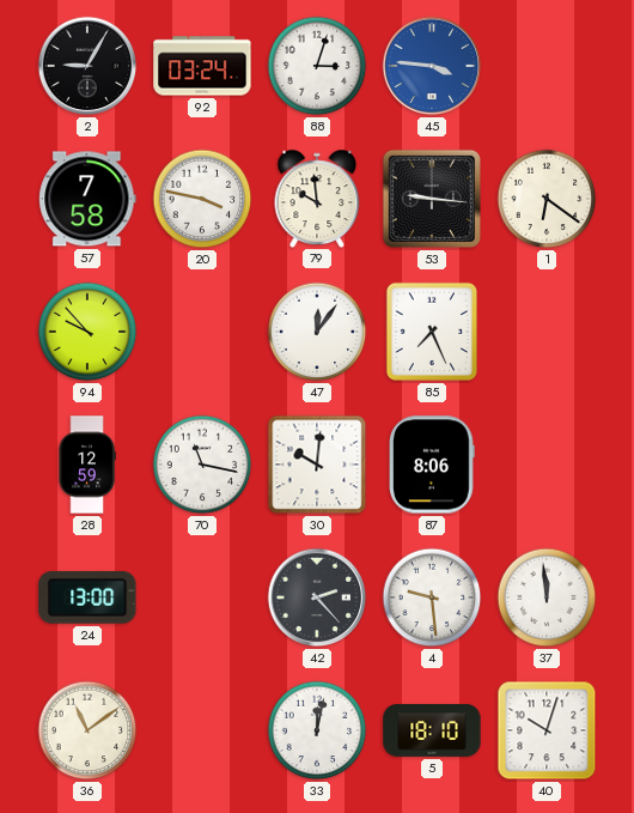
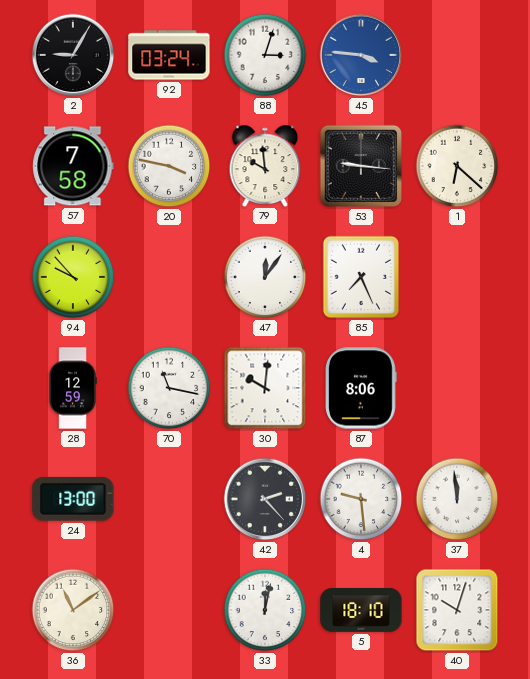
1: 6:21 -> 6:22 (457, 166)
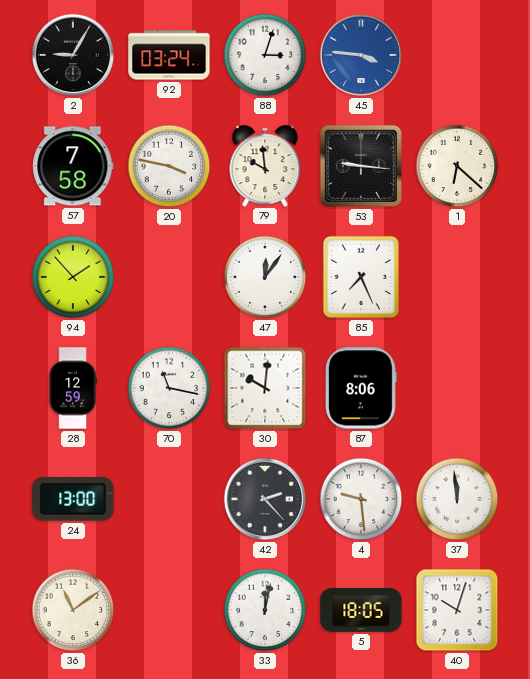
94: 9:53 -> 1:53 (73, 277)
5: 18:10 -> 18:05 (361, 611)
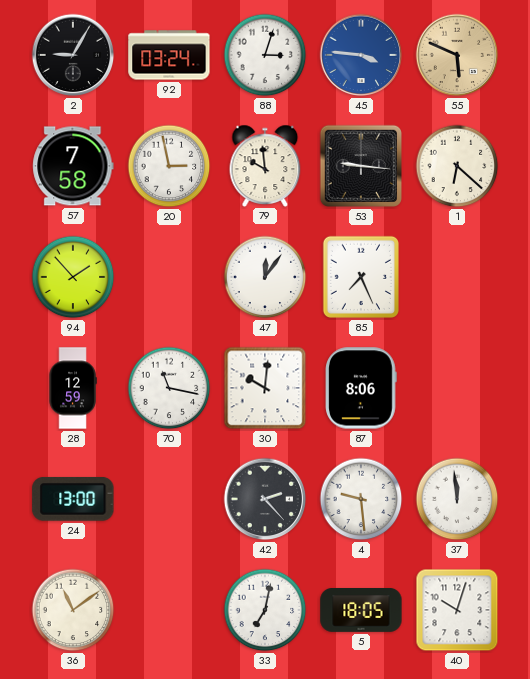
55: none -> 5:49 (457, 55)
20: 3:47 -> 2:58 (169, 166)
33: 12:02 -> 7:02 (265, 610)
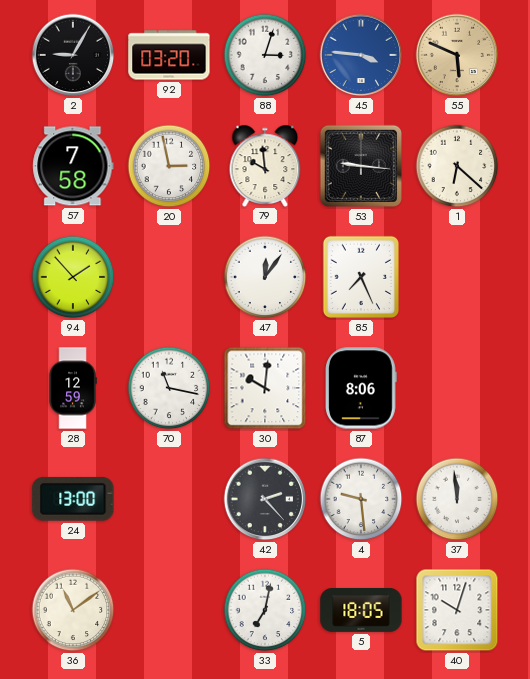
92: 03:24 -> 03:20 (169, 55)
